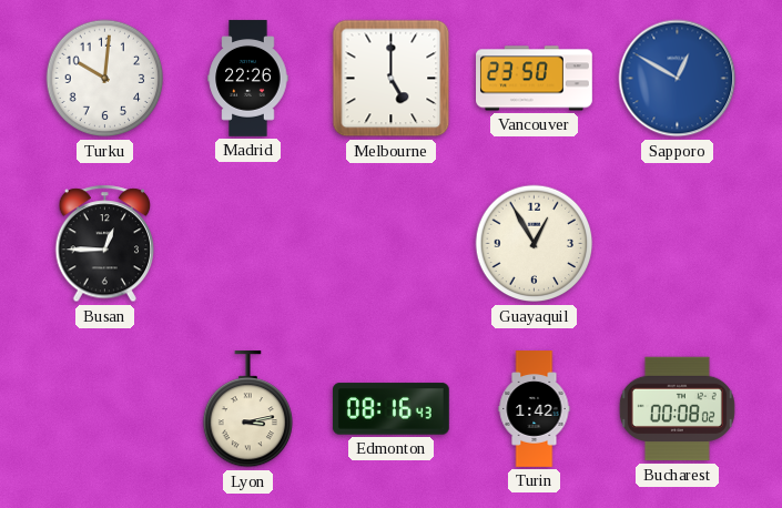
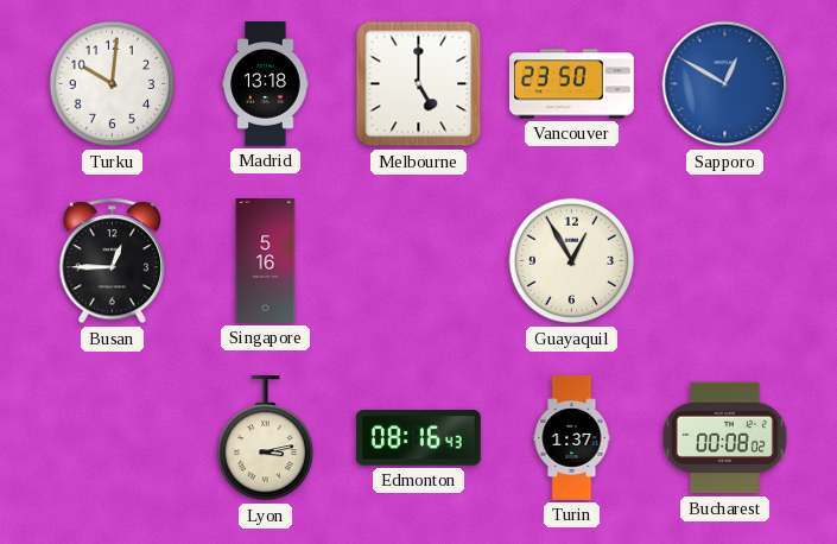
Madrid: 22:26 -> 13:18 (266, 84)
Singapore: none -> 5:16 (266, 261)
Turin: 1:42 -> 1:37 (572, 438)
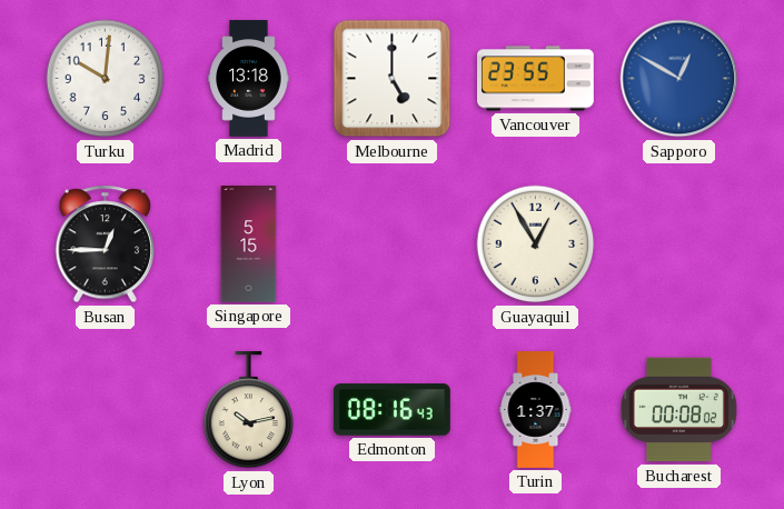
Vancouver: 23:50 -> 23:55 (536, 79)
Singapore: 5:16 -> 5:15 (249, 244)
Lyon: 3:13 -> 10:13 (248, 410)
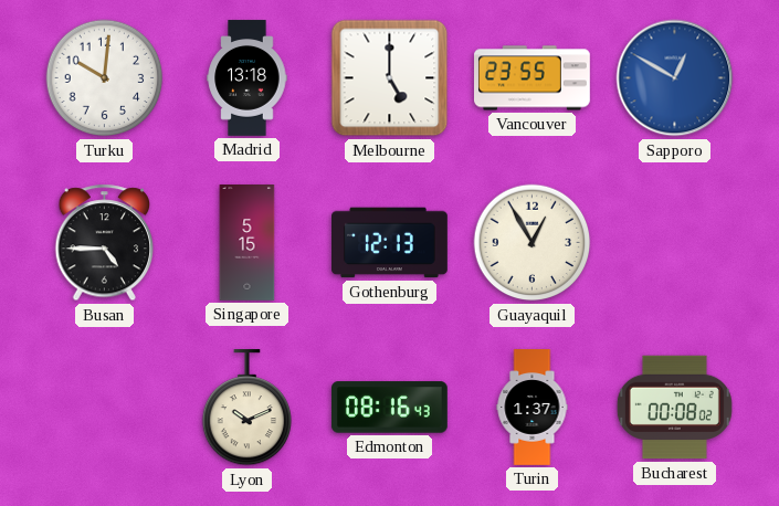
Busan: 12:45 -> 4:45 (105, 243)
Gothenburg: none -> 12:13 (390, 243)
Lyon: 10:13 -> 10:11 (246, 408)
